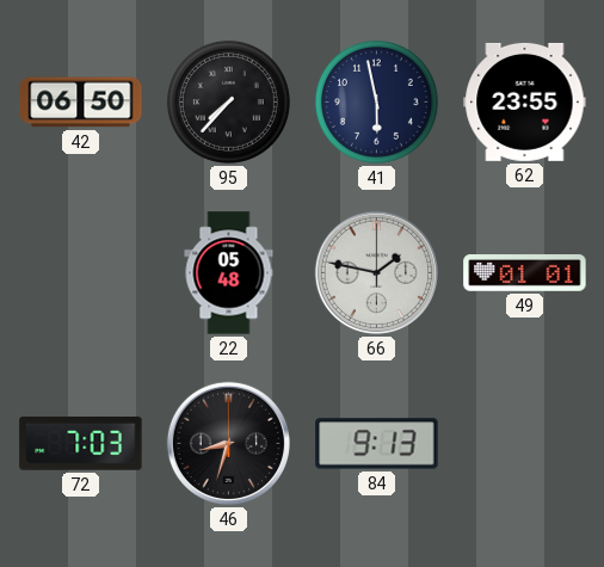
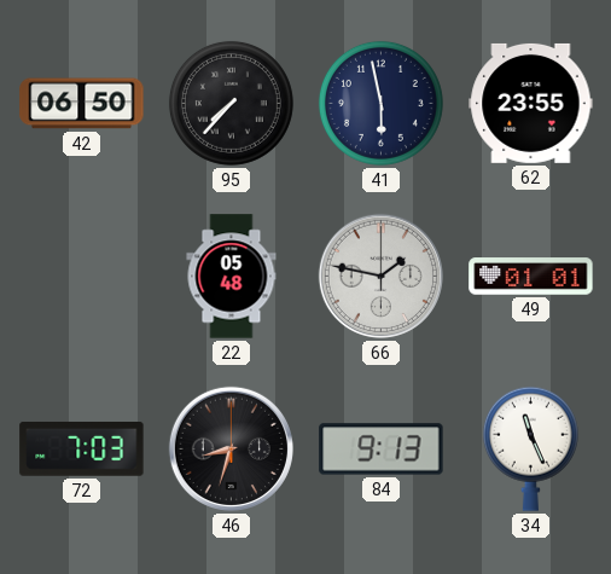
34: none -> 11:26 (530, 448)
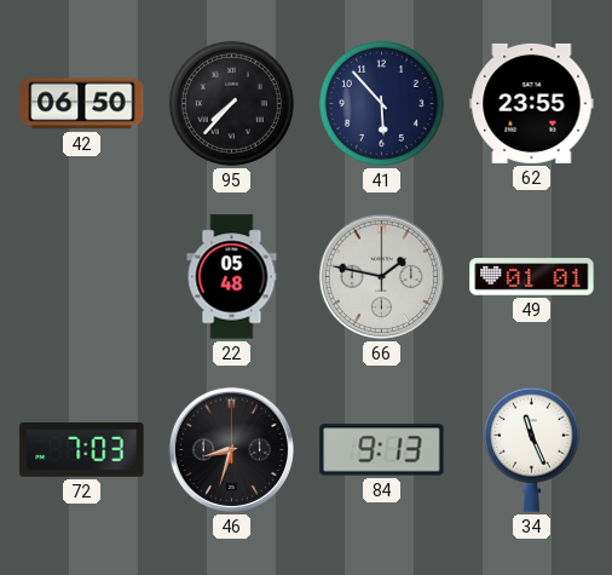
41: 5:58 -> 5:53 (381, 103)
